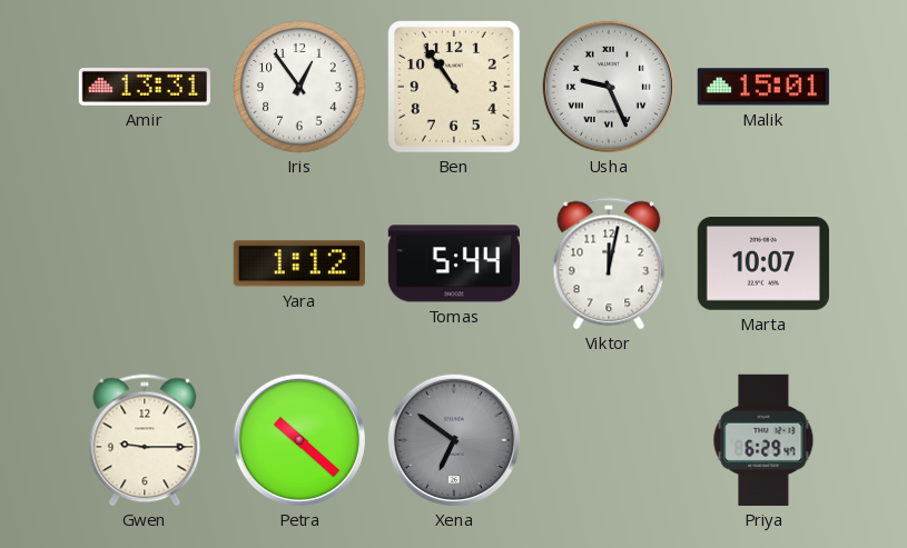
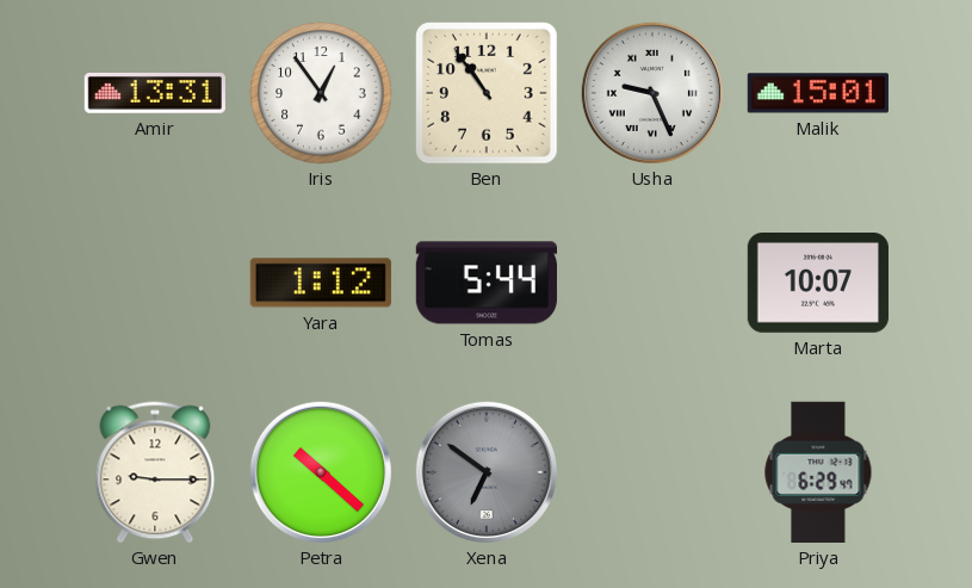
Viktor: 12:02 -> none (609, 263)
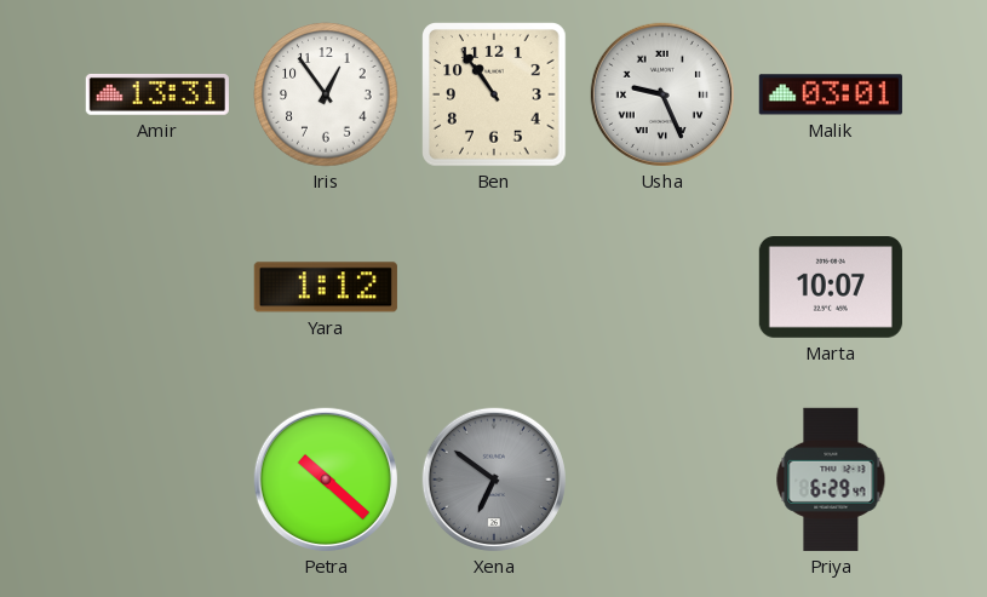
Malik: 15:01 -> 03:01 (831, 94)
Tomas: 5:44 -> none (487, 283)
Gwen: 9:15 -> none (155, 472)
